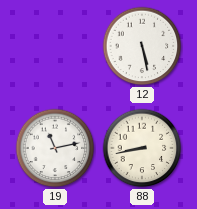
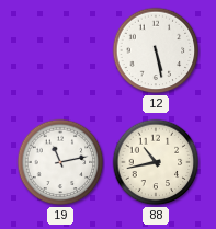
88: 8:43 -> 10:43 (156, 162)
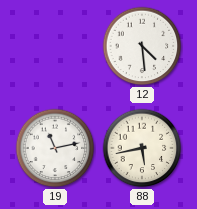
12: 5:28 -> 4:29 (142, 46)
88: 10:43 -> 5:43 (142, 148)
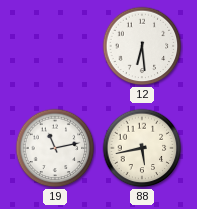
12: 4:29 -> 6:29 (142, 46)
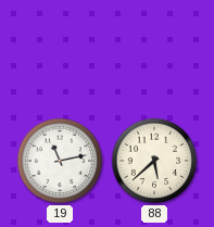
12: 6:29 -> none (142, 46)
88: 5:43 -> 5:38 (154, 161)
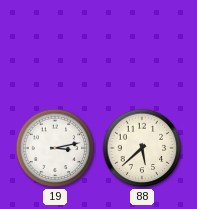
19: 11:13 -> 3:13 (55, 148)
